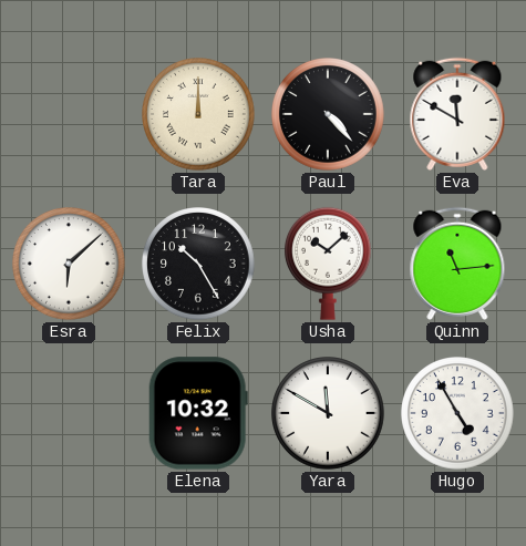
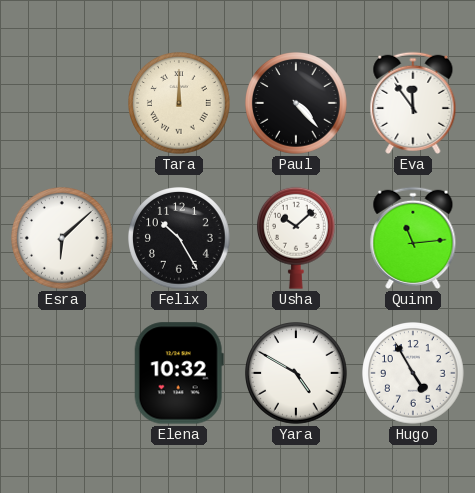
Eva: 11:50 -> 11:54 (413, 103)
Yara: 11:50 -> 4:50 (297, 374)
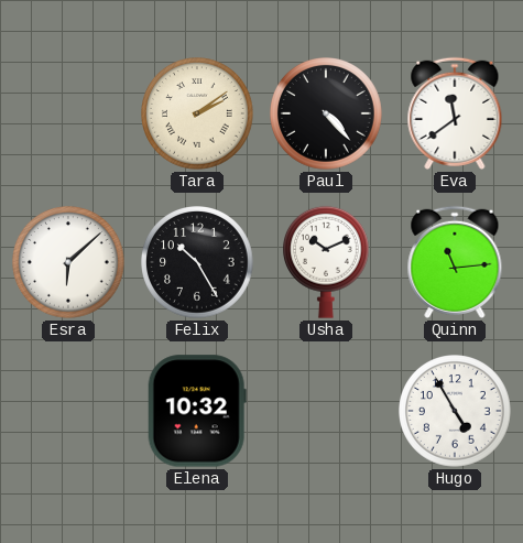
Tara: 12:00 -> 2:09 (198, 115)
Eva: 11:54 -> 11:39 (455, 113)
Usha: 10:08 -> 10:11 (327, 262)
Yara: 4:50 -> none (297, 374)
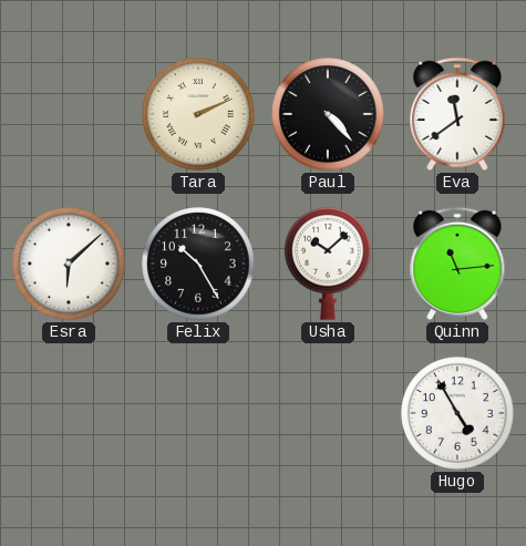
Tara: 2:09 -> 2:11 (199, 115)
Usha: 10:11 -> 10:08 (329, 264)
Elena: 10:32 -> none (197, 411)
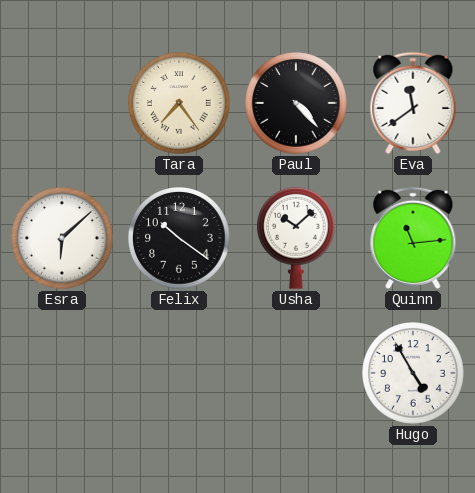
Tara: 2:11 -> 7:24 (180, 104)
Felix: 10:25 -> 10:21 (180, 239)
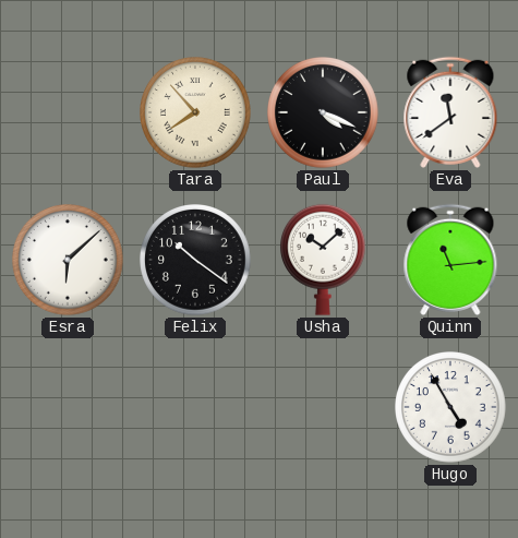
Tara: 7:24 -> 7:53 (196, 113)
Paul: 4:23 -> 4:19 (324, 113)
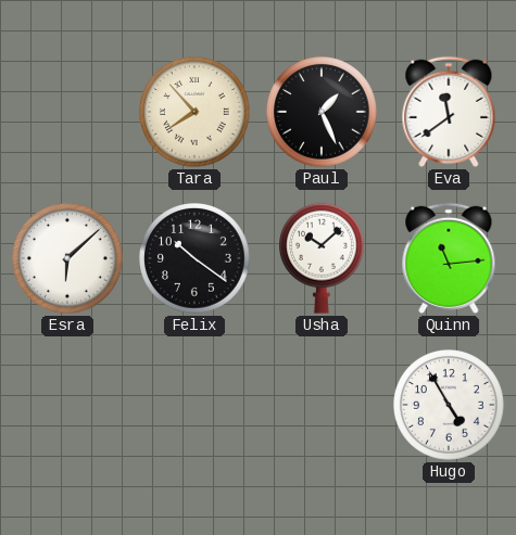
Paul: 4:19 -> 1:26 (323, 113)
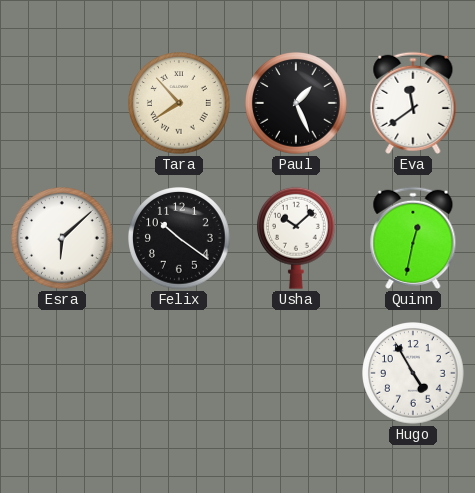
Quinn: 11:14 -> 12:32 (413, 238)
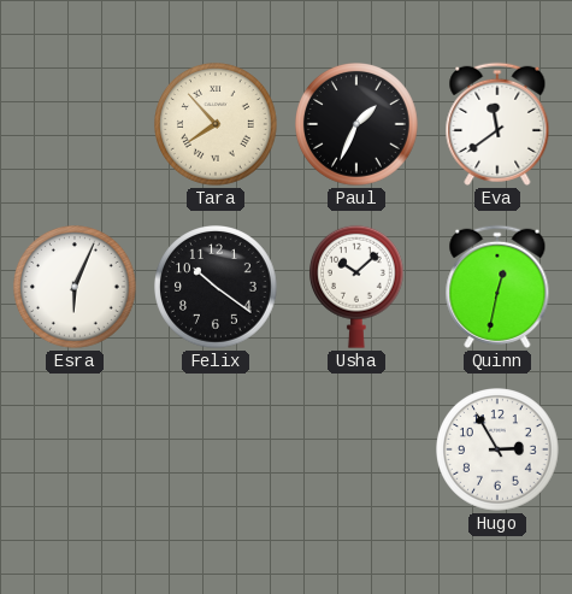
Paul: 1:26 -> 1:34 (358, 125)
Esra: 6:08 -> 6:04 (76, 288)
Hugo: 4:55 -> 2:55 (499, 451)
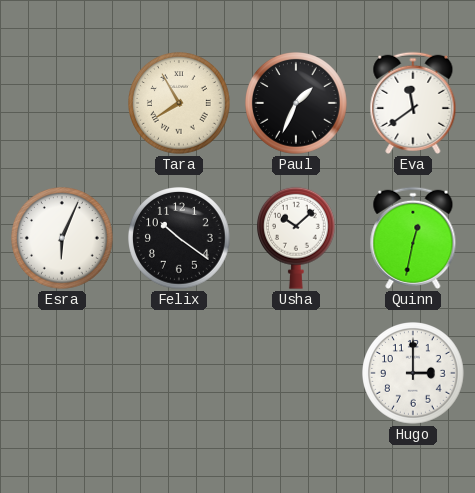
Tara: 7:53 -> 7:55 (180, 104)
Hugo: 2:55 -> 3:00 (414, 374)
